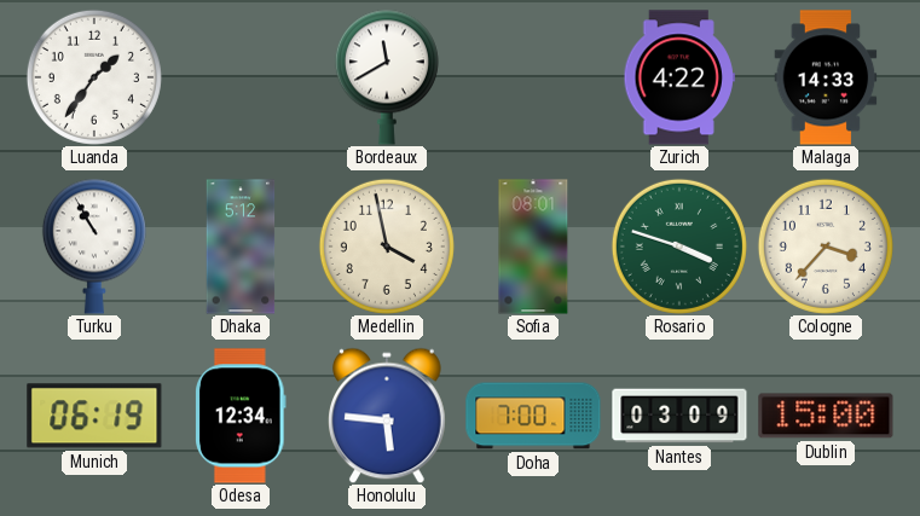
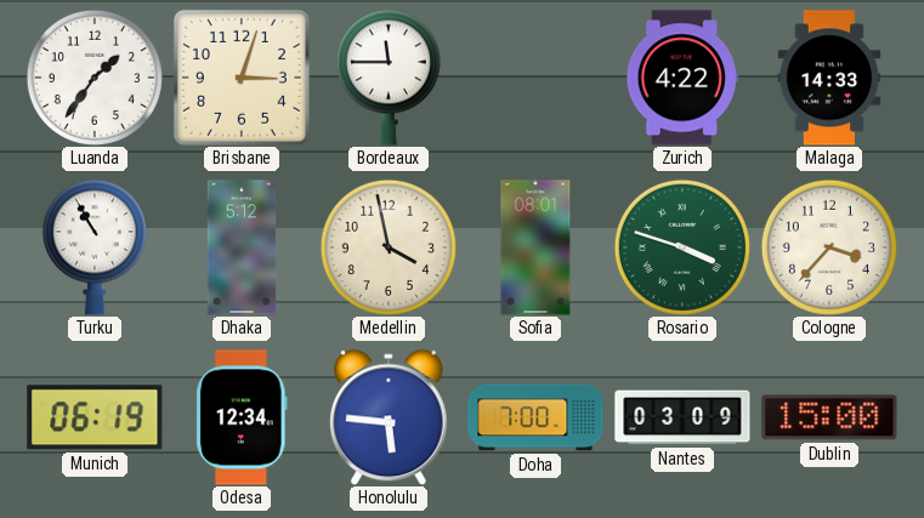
Brisbane: none -> 3:03 (242, 78)
Bordeaux: 11:40 -> 11:45 (389, 78)
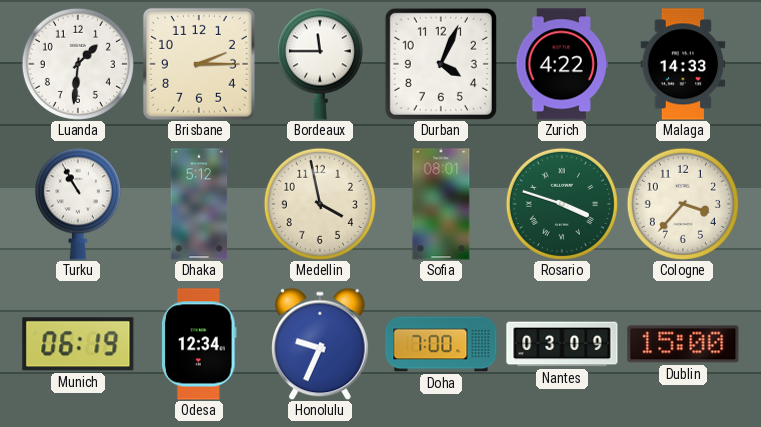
Luanda: 1:36 -> 1:31 (78, 64)
Brisbane: 3:03 -> 2:15 (199, 64)
Durban: none -> 4:04 (441, 64)
Honolulu: 5:46 -> 9:34 (321, 344)
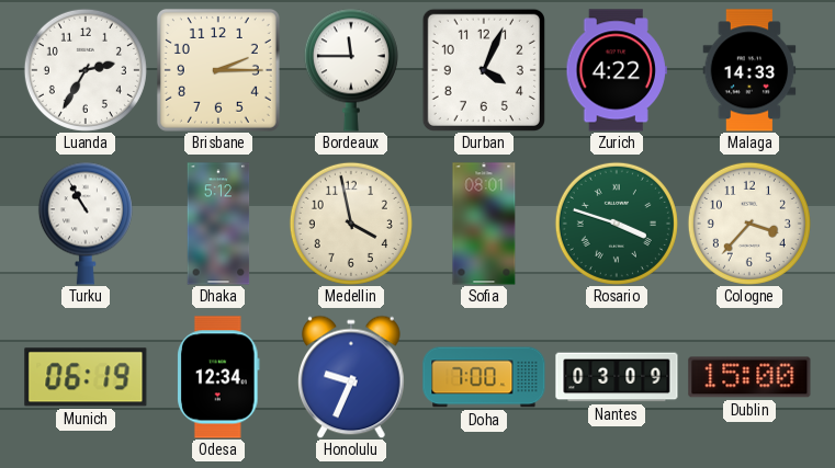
Luanda: 1:31 -> 2:35 (86, 70)
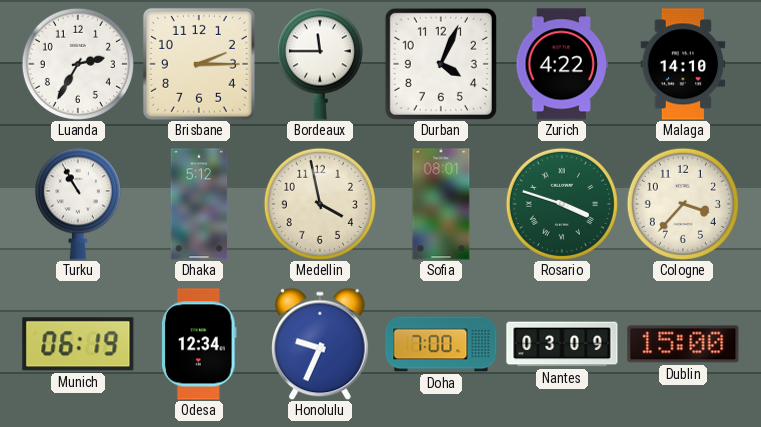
Malaga: 14:33 -> 14:10 (683, 64)
